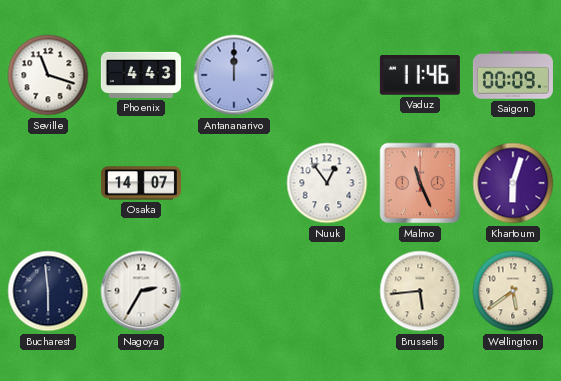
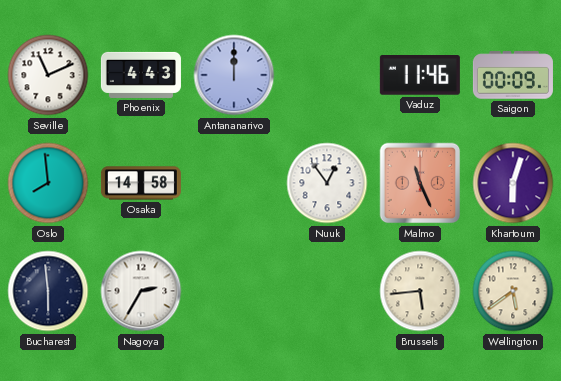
Seville: 11:18 -> 11:11 (48, 75)
Oslo: none -> 7:59 (48, 183)
Osaka: 14:07 -> 14:58 (141, 183)
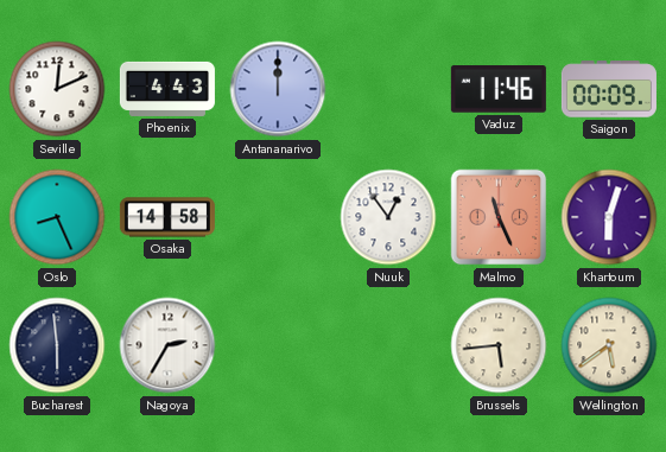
Seville: 11:11 -> 12:11 (57, 89)
Oslo: 7:59 -> 8:26 (57, 217)
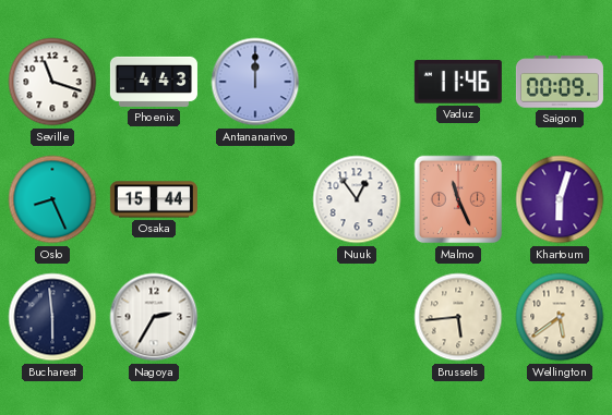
Seville: 12:11 -> 11:18 (52, 82)
Osaka: 14:58 -> 15:44 (154, 199)
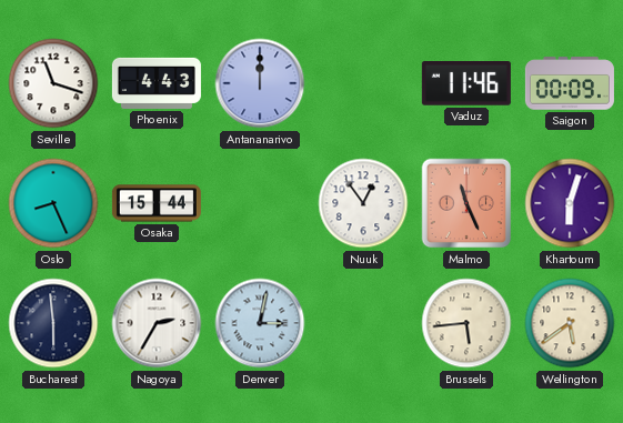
Denver: none -> 3:02 (260, 323)
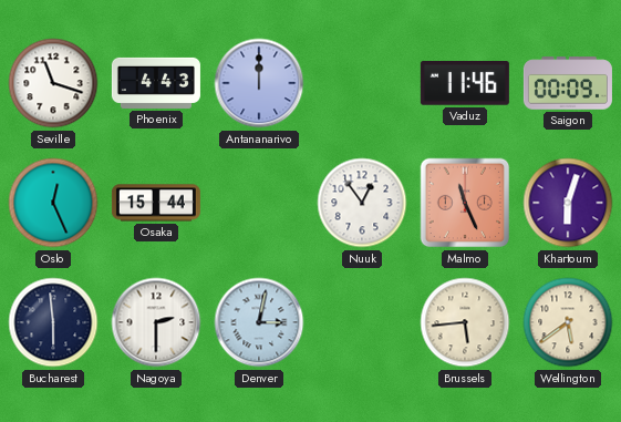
Oslo: 8:26 -> 12:26 (53, 203)
Nagoya: 2:35 -> 2:30 (156, 322)
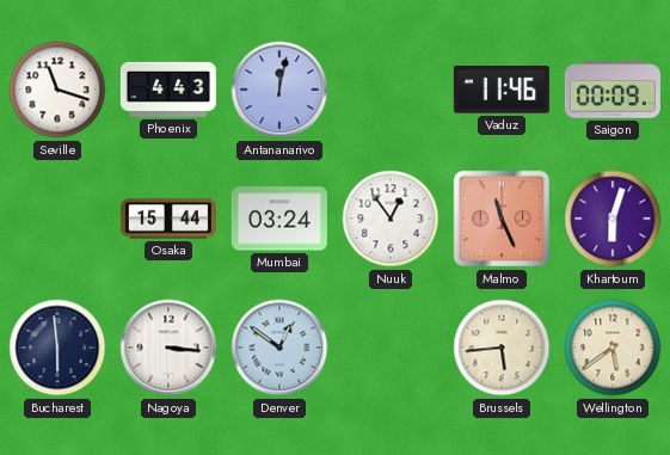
Antananarivo: 12:00 -> 12:02 (279, 90)
Oslo: 12:26 -> none (53, 203)
Mumbai: none -> 03:24 (279, 219)
Nagoya: 2:30 -> 3:16 (168, 348)
Denver: 3:02 -> 12:51 (279, 348)
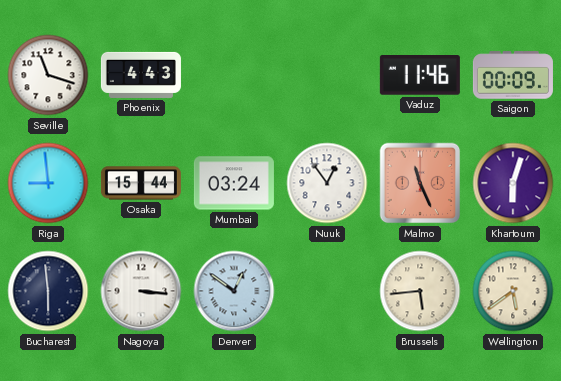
Antananarivo: 12:02 -> none (279, 90)
Riga: none -> 8:59 (48, 183)
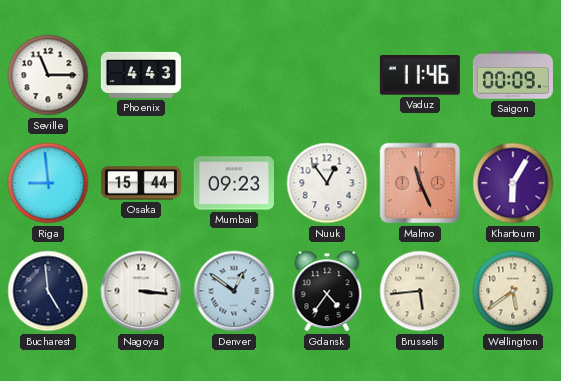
Seville: 11:18 -> 11:15 (48, 75)
Mumbai: 03:24 -> 09:23 (234, 183)
Khartoum: 6:03 -> 6:05 (513, 183)
Bucharest: 5:59 -> 4:59 (48, 291)
Gdansk: none -> 4:36 (327, 291)
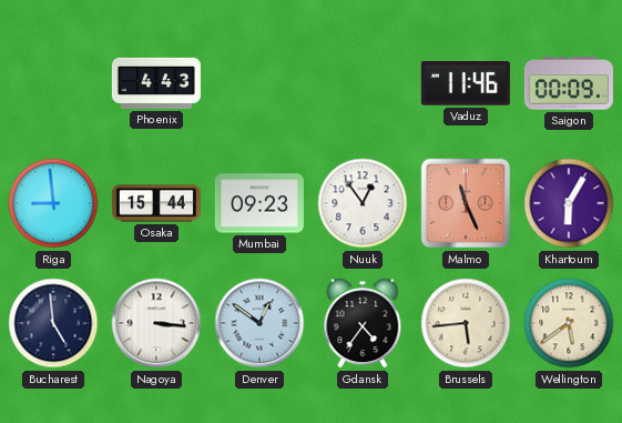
Seville: 11:15 -> none (48, 75)
